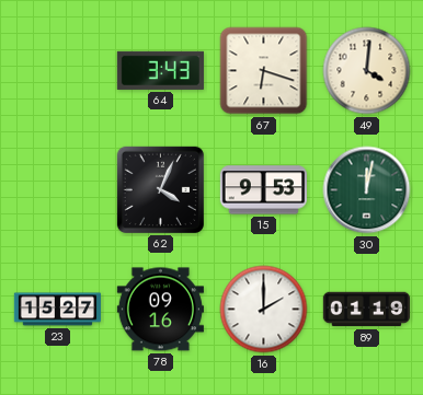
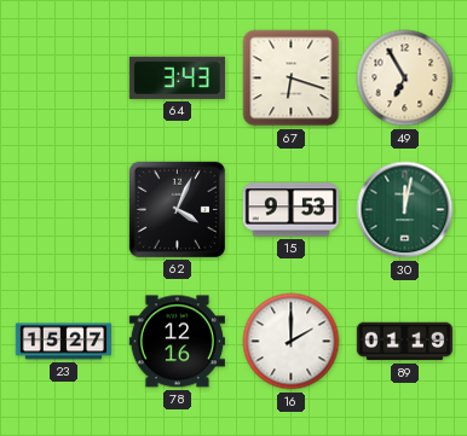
49: 4:01 -> 6:55 (405, 79)
78: 09:16 -> 12:16 (177, 342)
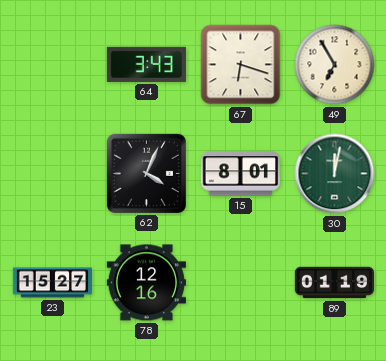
15: 9:53 -> 8:01 (240, 174)
16: 2:00 -> none (292, 342)
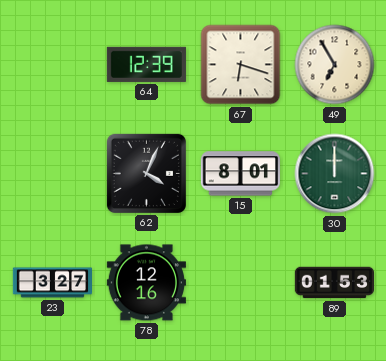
64: 3:43 -> 12:39 (146, 64)
30: 12:02 -> 12:00 (335, 174)
23: 15:27 -> 3:27 (53, 283)
89: 01:19 -> 01:53 (334, 283)
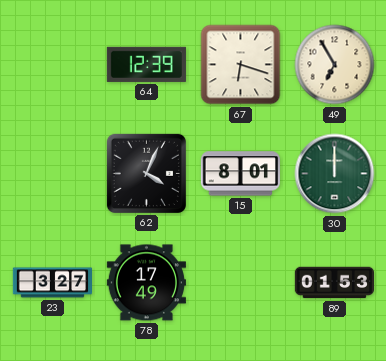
78: 12:16 -> 17:49 (146, 283)
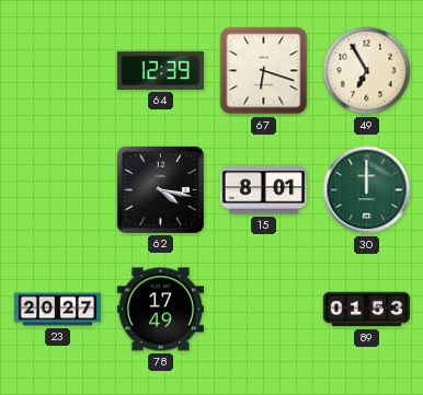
62: 4:04 -> 4:17 (160, 189)
23: 3:27 -> 20:27 (58, 310)
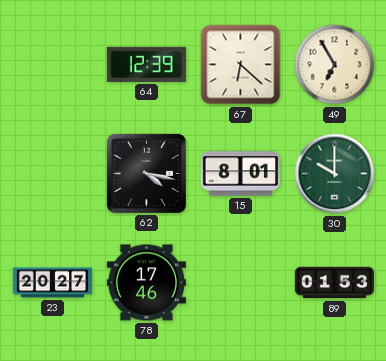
67: 6:18 -> 6:22 (241, 65)
30: 12:00 -> 10:00 (335, 174)
78: 17:49 -> 17:46 (146, 283)
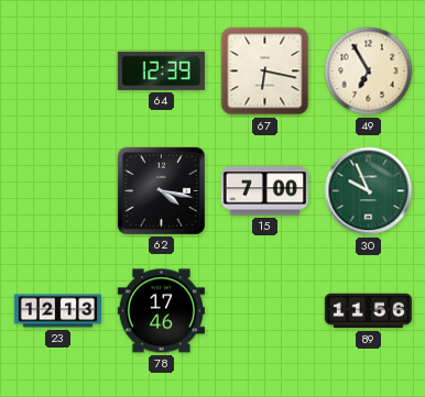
67: 6:22 -> 6:17 (265, 71)
15: 8:01 -> 7:00 (264, 191)
30: 10:00 -> 9:56 (369, 191)
23: 20:27 -> 12:13 (58, 311)
89: 01:53 -> 11:56 (368, 311)
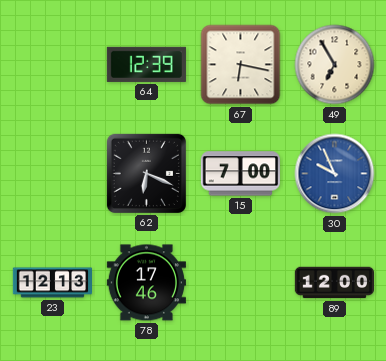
62: 4:17 -> 6:19 (146, 173)
30 dial: green -> blue (335, 174)
89: 11:56 -> 12:00 (334, 283)
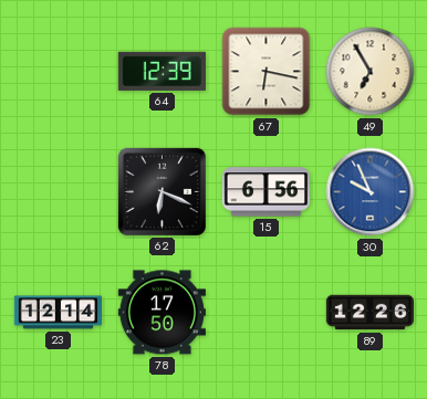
15: 7:00 -> 6:56 (265, 192)
23: 12:13 -> 12:14 (59, 313)
78: 17:46 -> 17:50 (162, 313)
89: 12:00 -> 12:26 (369, 313)
